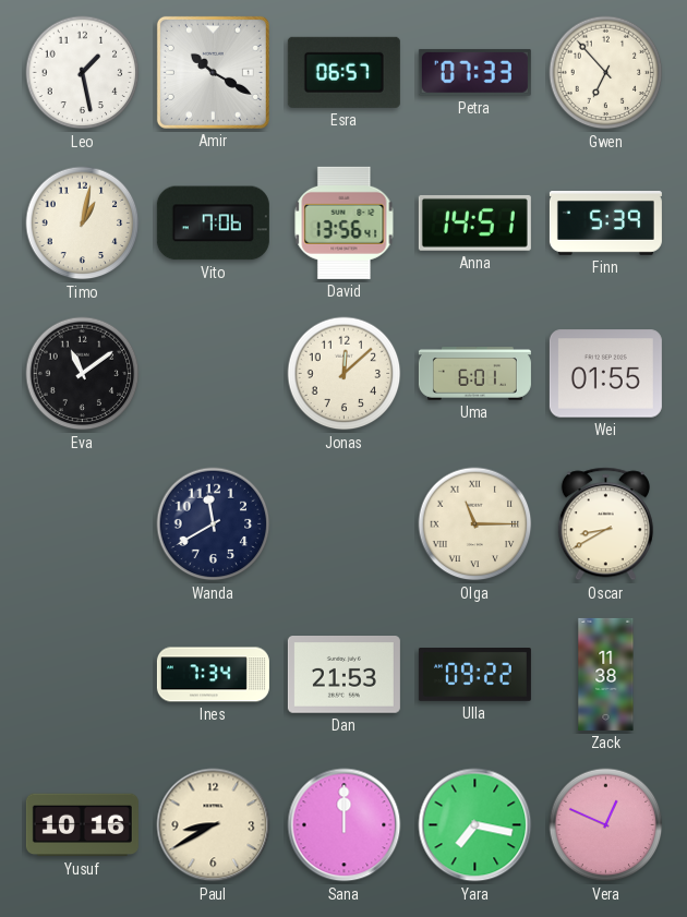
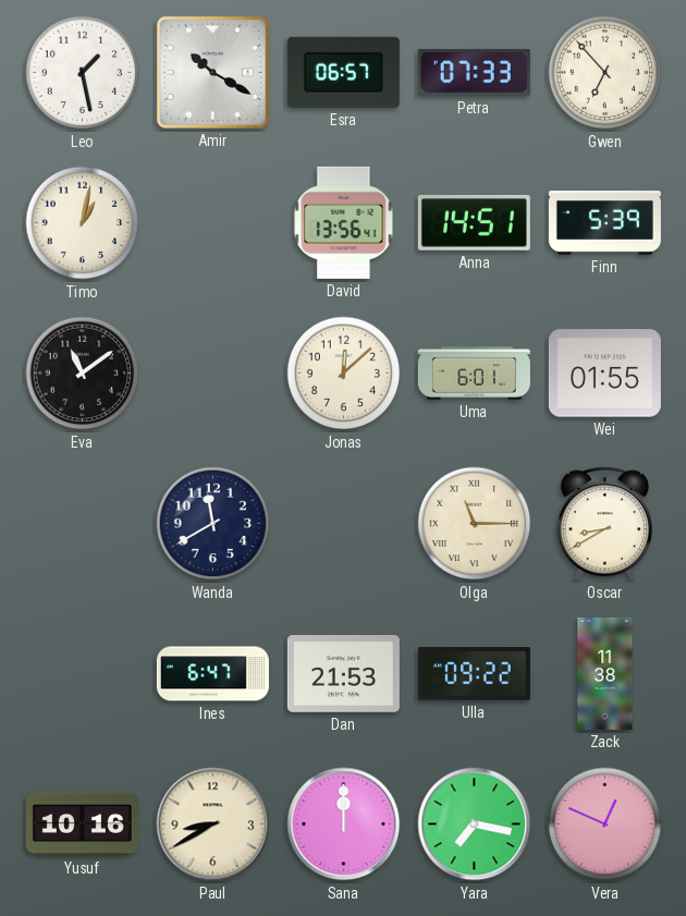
Vito: 7:06 -> none (213, 224)
Ines: 7:34 -> 6:47 (212, 674)
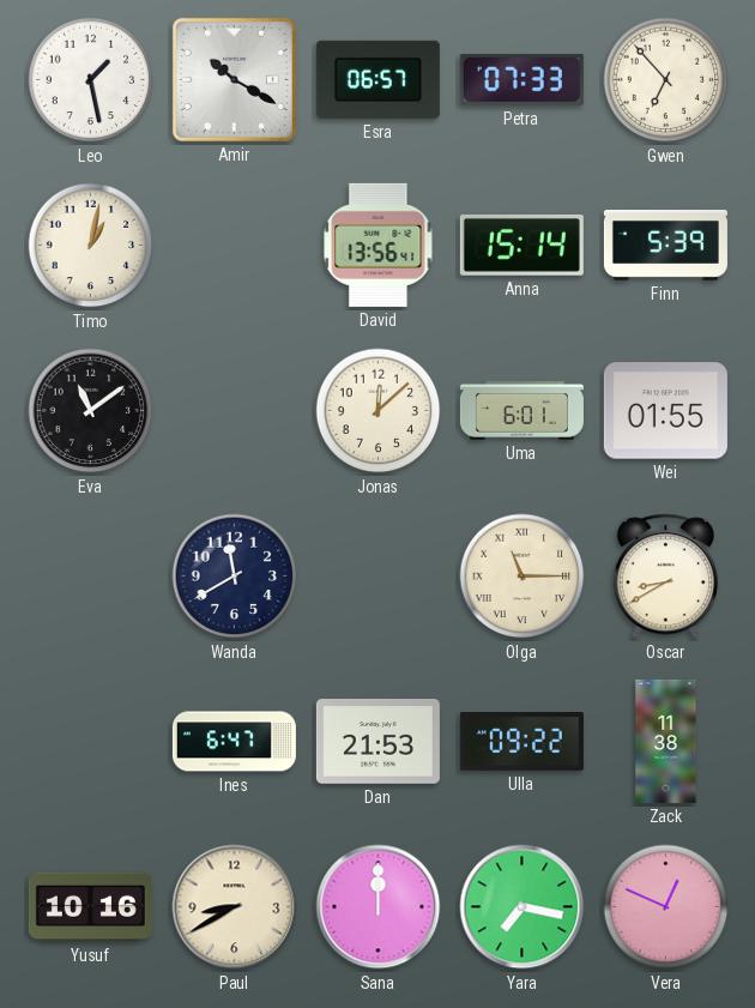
Anna: 14:51 -> 15:14 (521, 245)
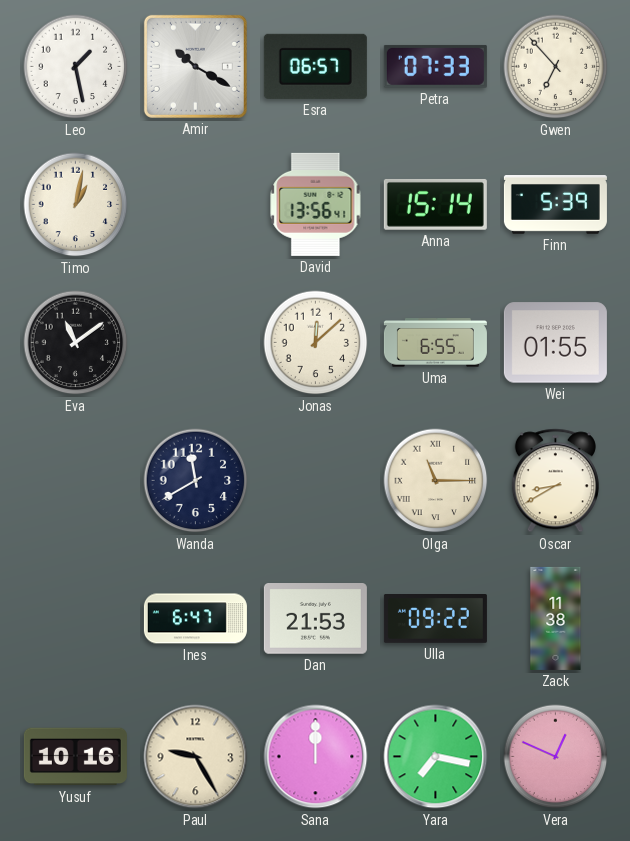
Uma: 6:01 -> 6:55 (435, 343)
Paul: 8:40 -> 9:25 (196, 757)
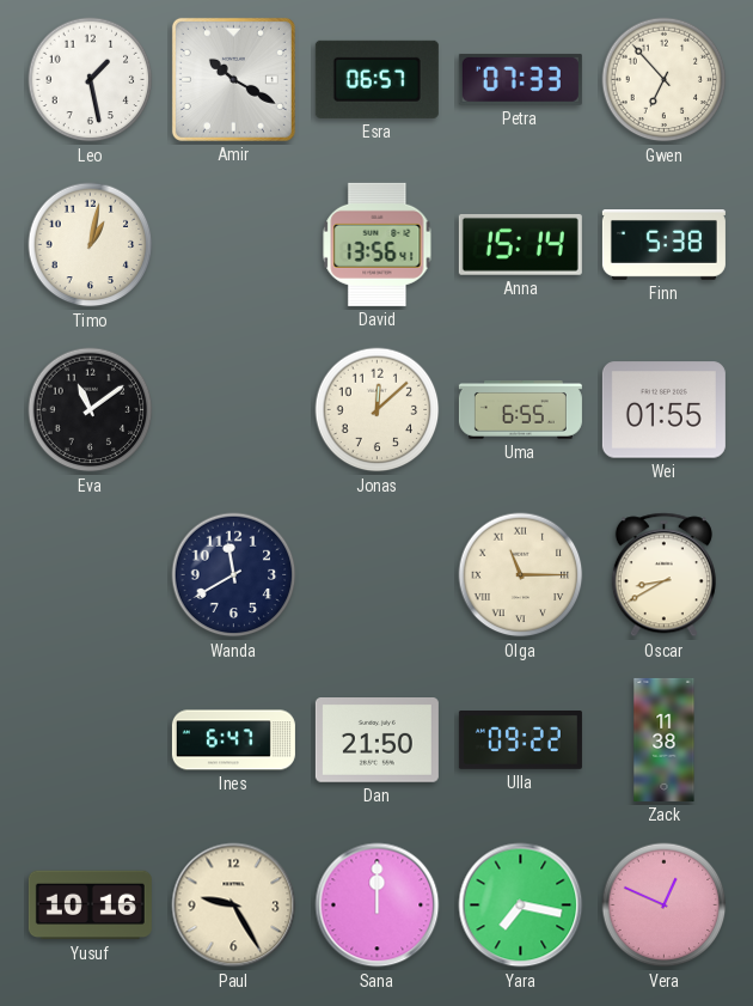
Finn: 5:39 -> 5:38 (663, 245)
Dan: 21:53 -> 21:50 (376, 740)
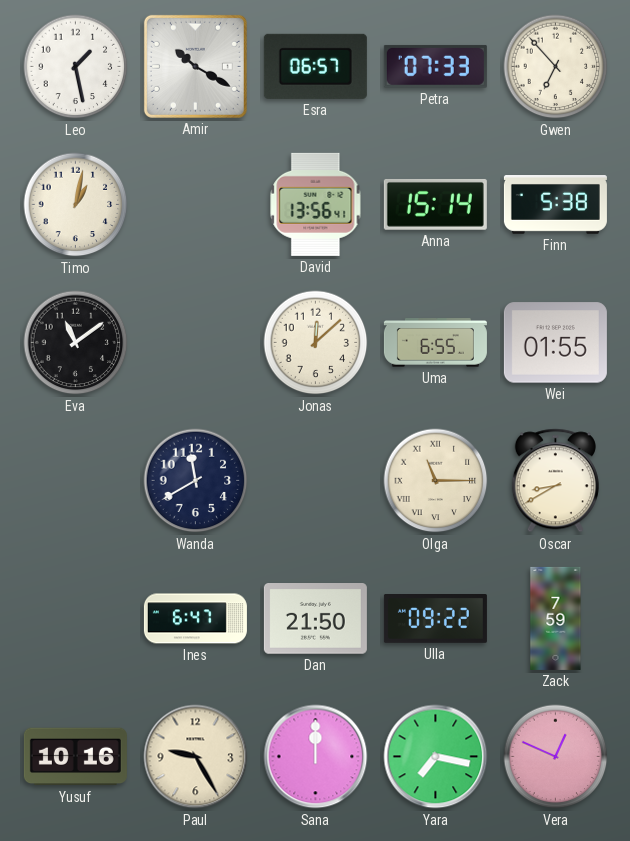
Zack: 11:38 -> 7:59 (556, 618)
